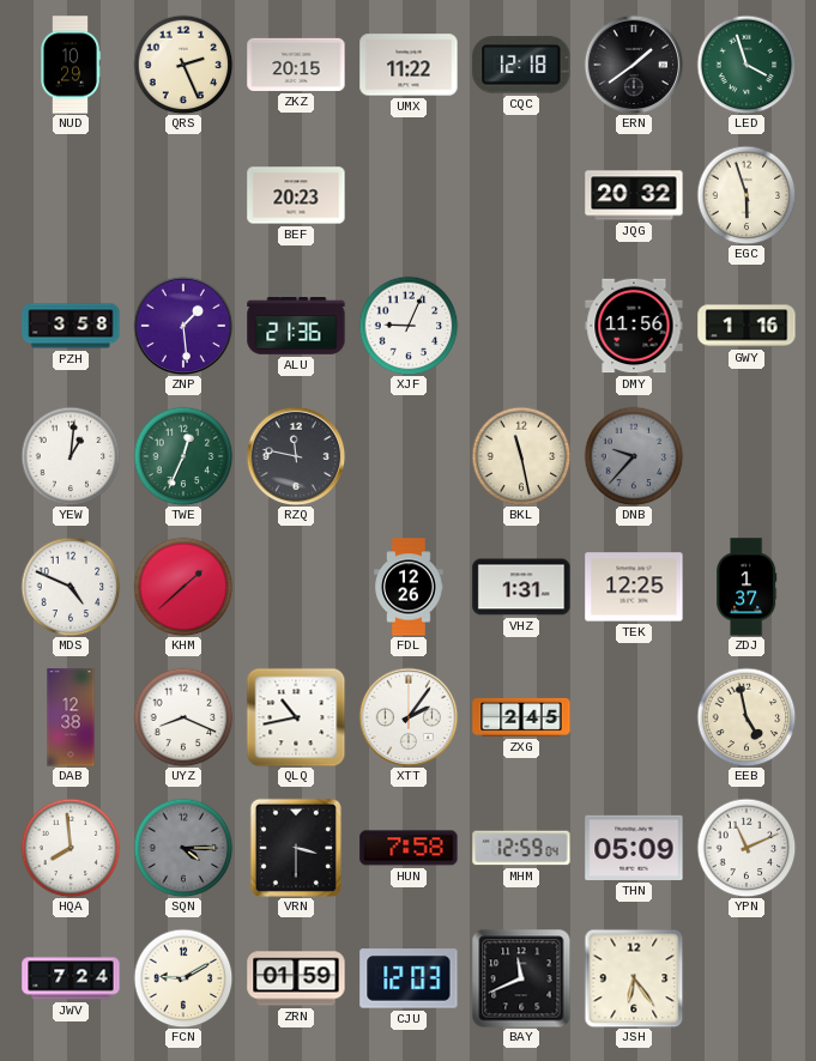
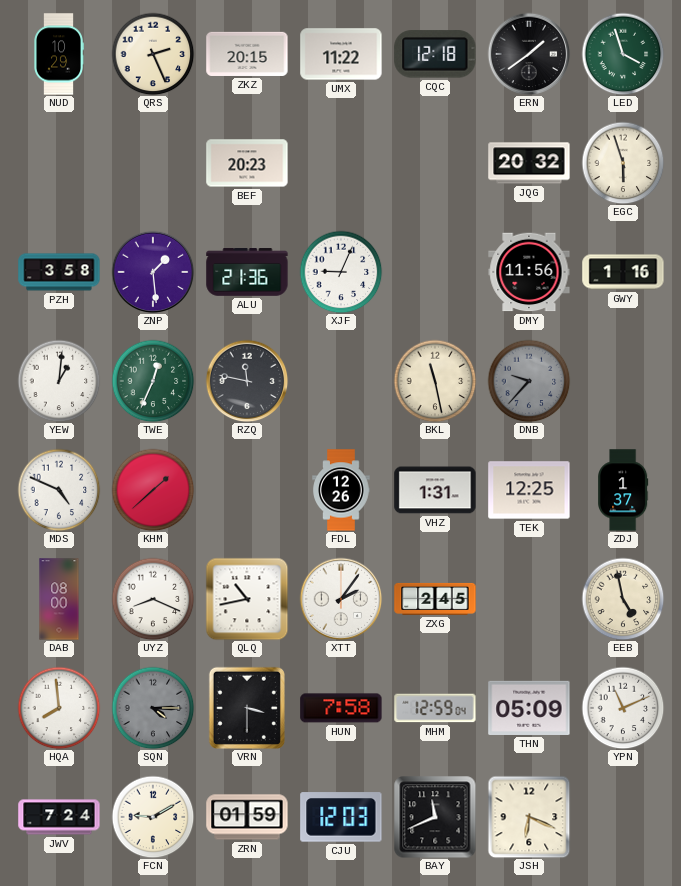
DAB: 12:38 -> 08:00 (59, 599)
JSH: 6:24 -> 6:19 (529, 817)
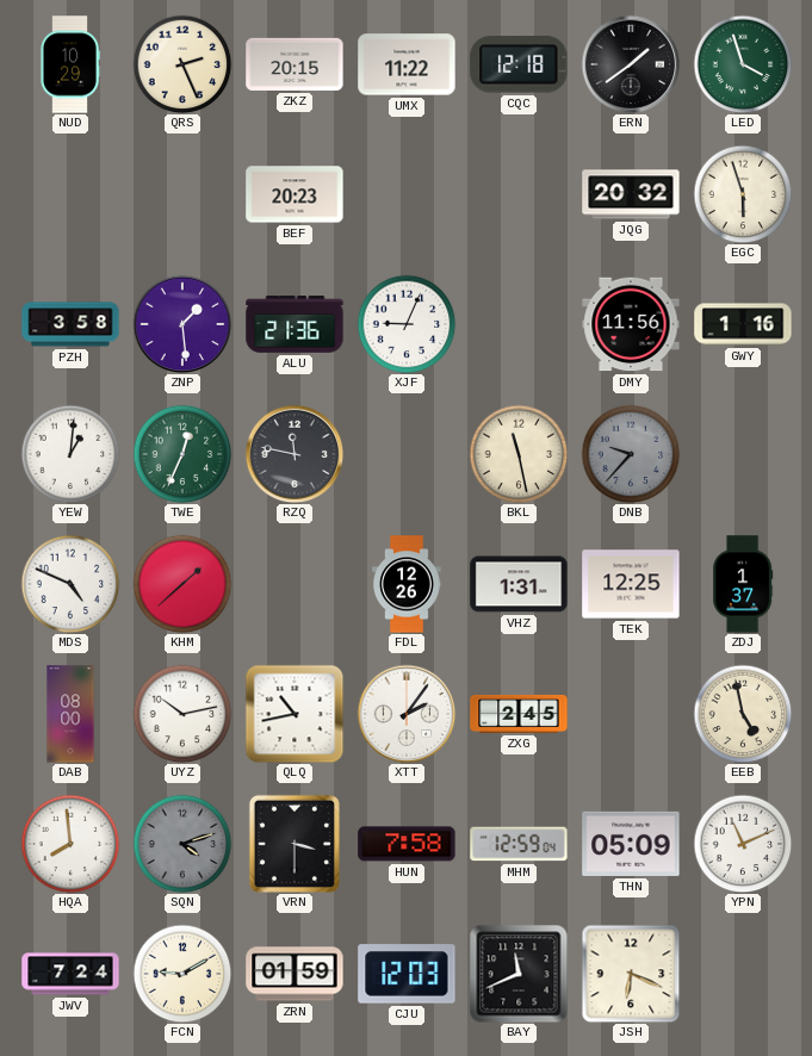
UYZ: 8:19 -> 10:13 (182, 714)
SQN: 4:15 -> 4:12 (182, 844)
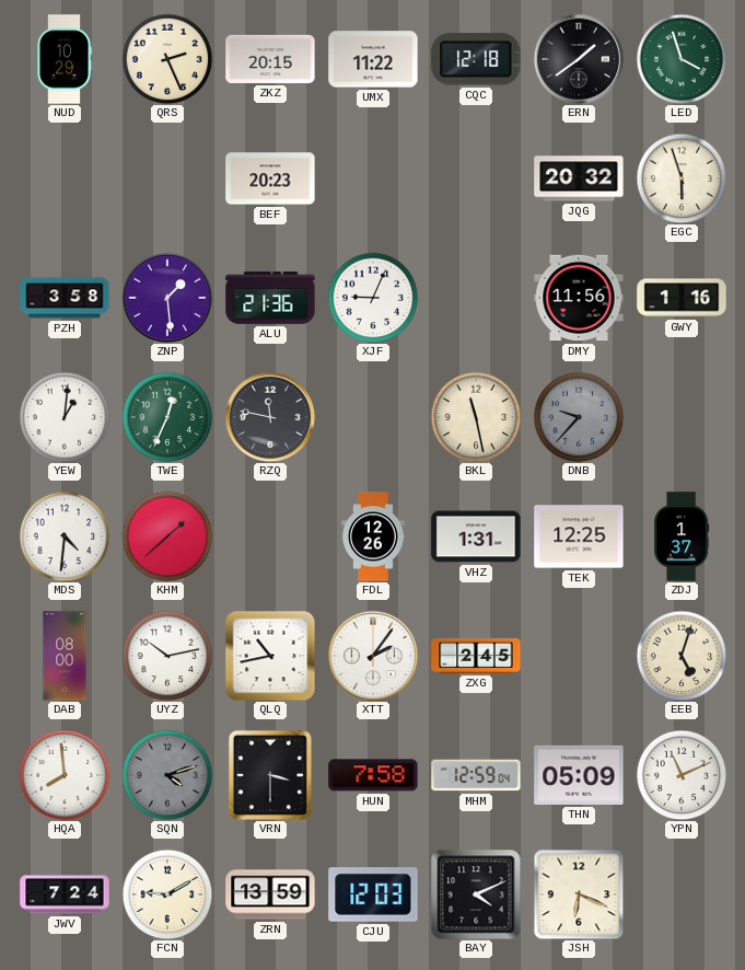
MDS: 4:49 -> 4:31 (65, 536)
EEB: 4:58 -> 5:03 (682, 656)
ZRN: 01:59 -> 13:59 (270, 894)
BAY: 11:41 -> 4:11 (476, 894)
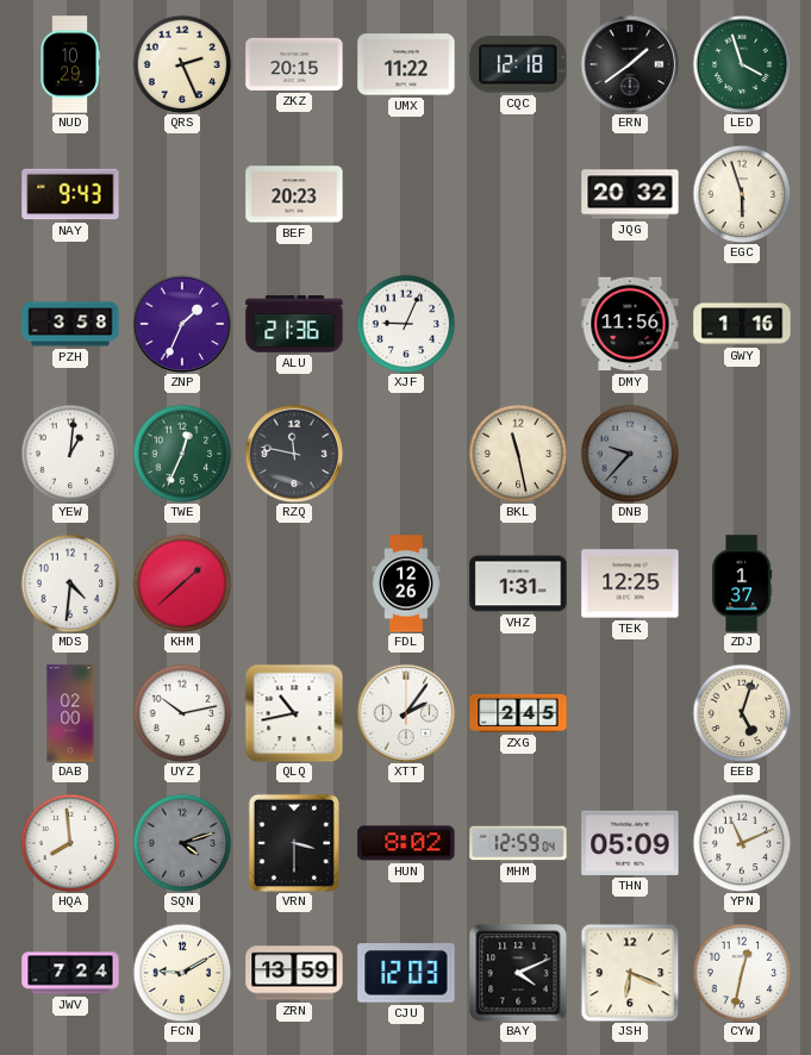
NAY: none -> 9:43 (70, 194)
ZNP: 1:29 -> 1:34 (182, 324)
DAB: 08:00 -> 02:00 (70, 713)
HUN: 7:58 -> 8:02 (406, 843)
CYW: none -> 12:32 (742, 973)
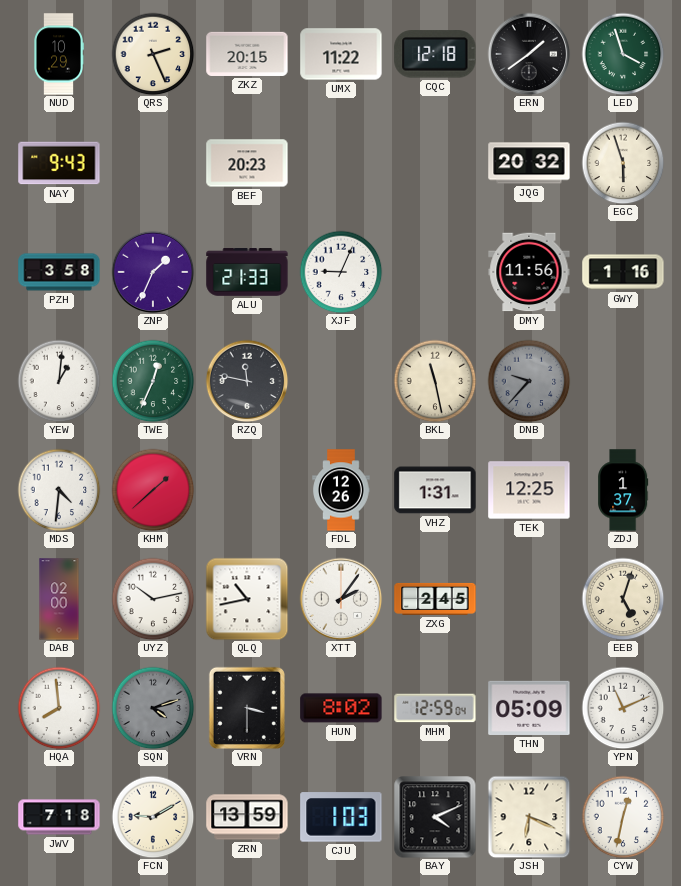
ALU: 21:36 -> 21:33 (247, 272)
JWV: 7:24 -> 7:18 (59, 817)
CJU: 12:03 -> 1:03 (341, 817)
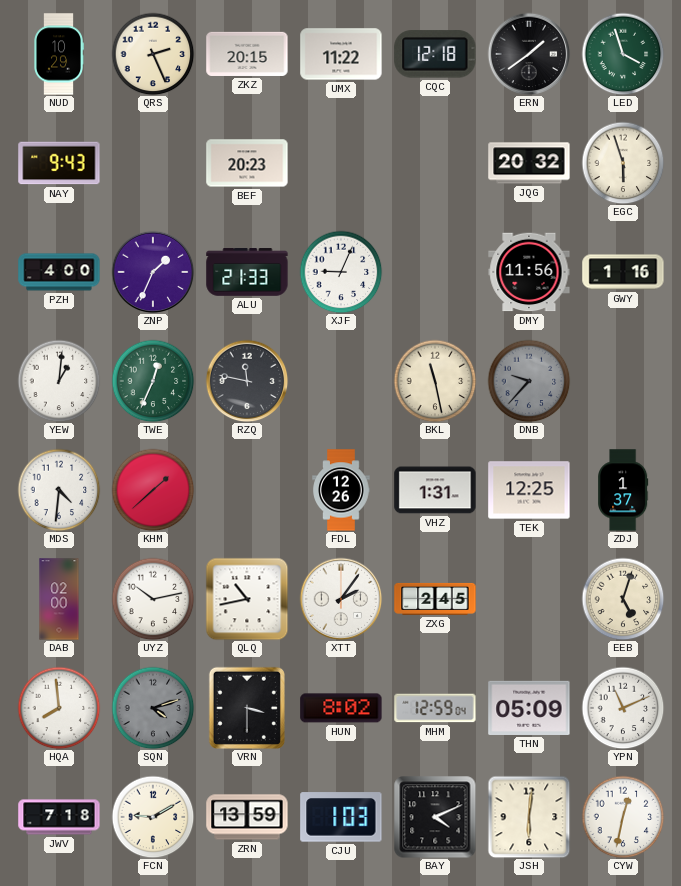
PZH: 3:58 -> 4:00 (59, 272)
JSH: 6:19 -> 6:01 (529, 817)
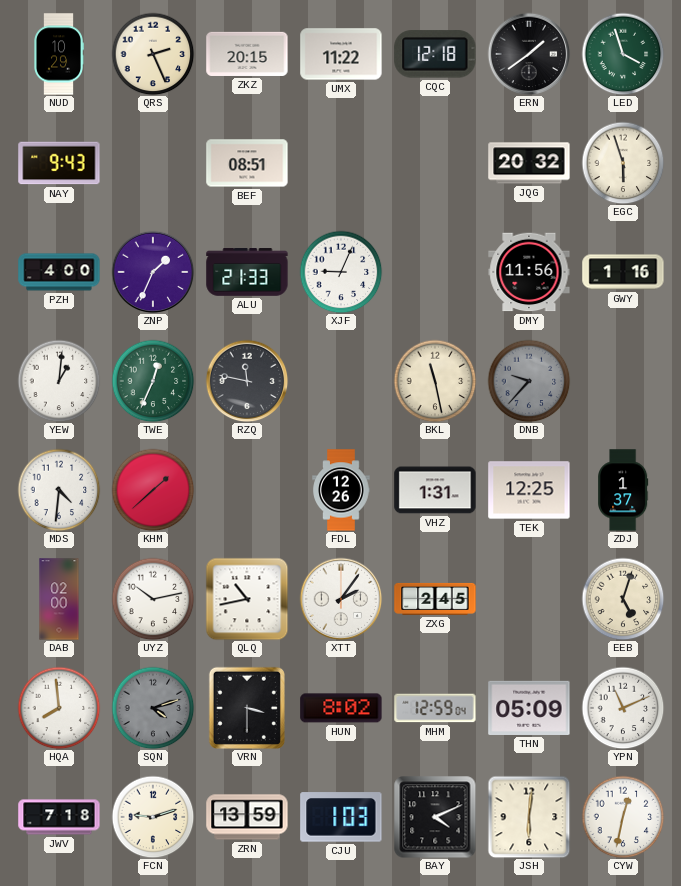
BEF: 20:23 -> 08:51 (247, 163)
FCN: 9:10 -> 9:12 (153, 817)
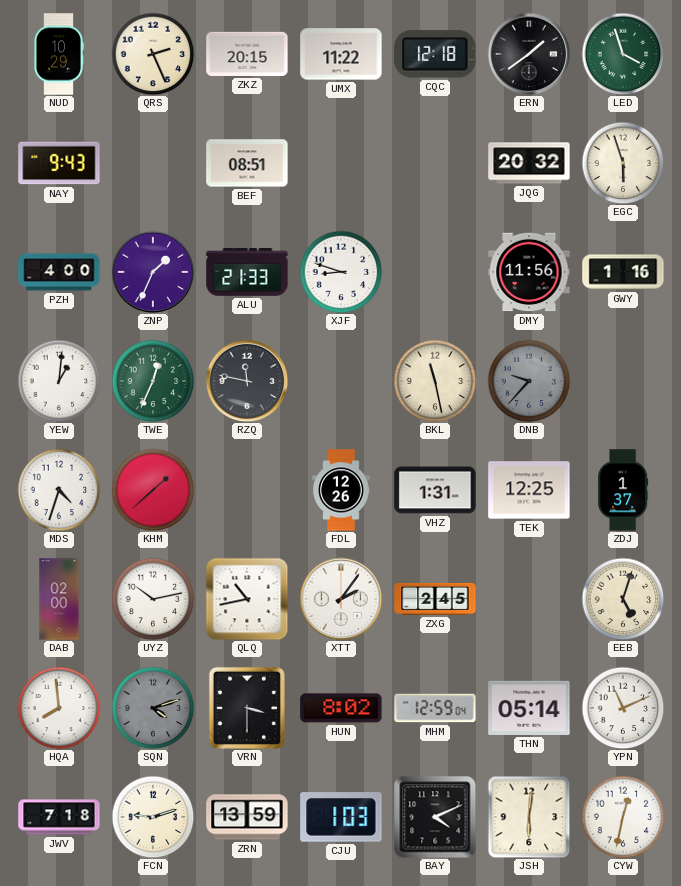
XJF: 9:04 -> 8:48 (341, 272)
MDS: 4:31 -> 4:33 (59, 490)
THN: 05:09 -> 05:14 (529, 708)
